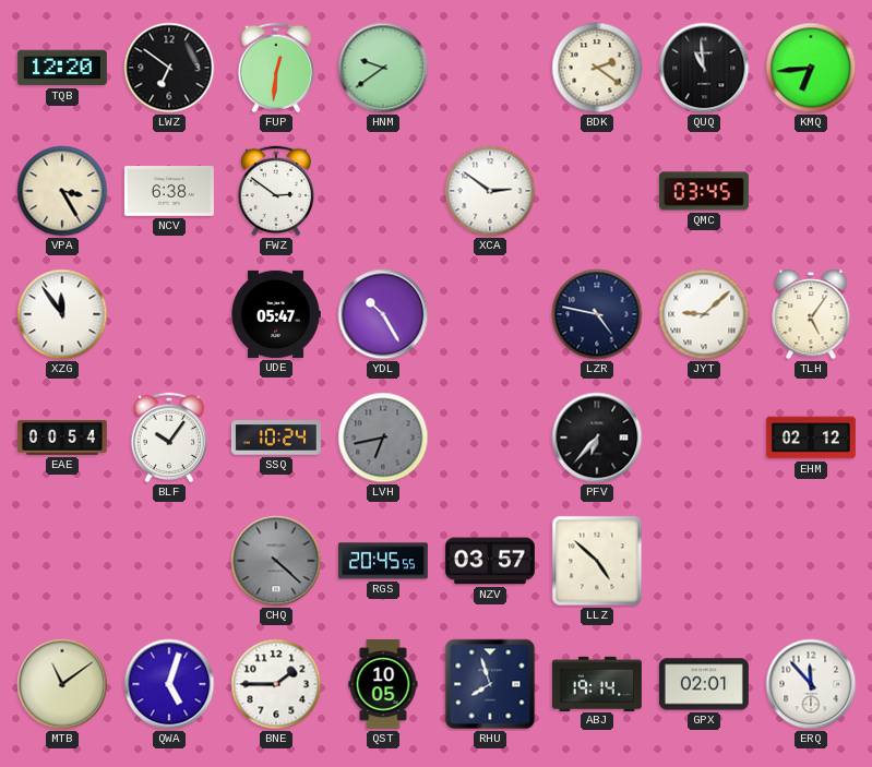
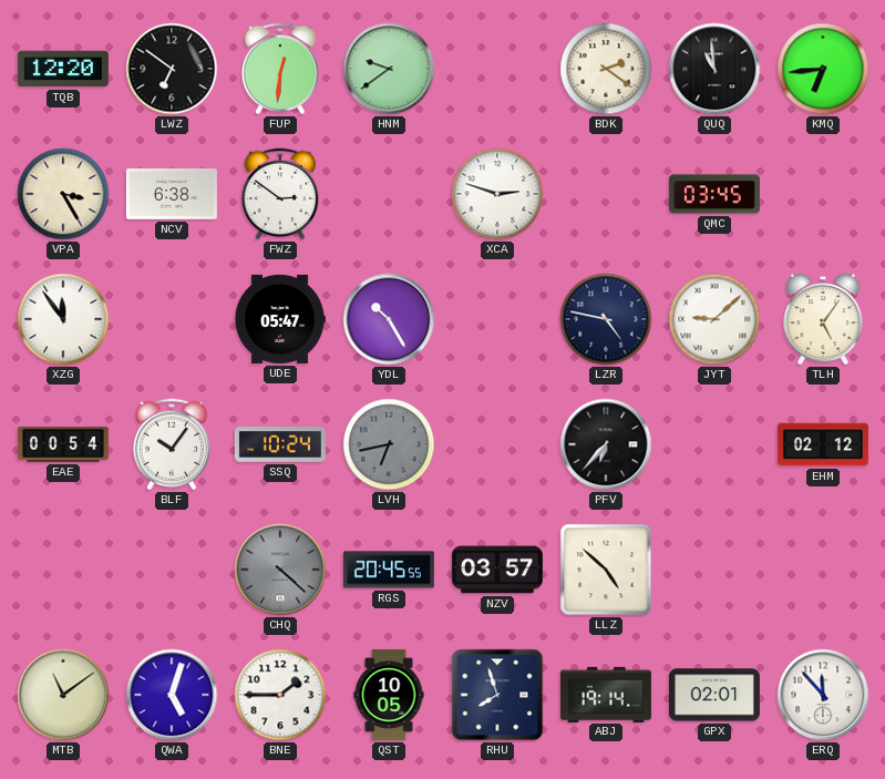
XCA: 2:51 -> 2:48 (497, 194)
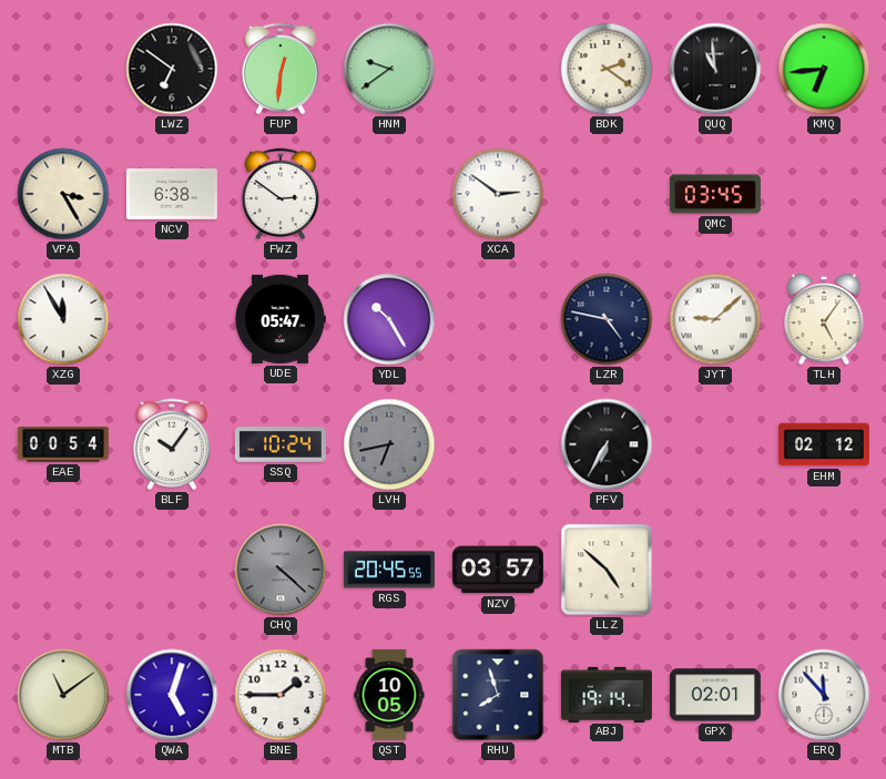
TQB: 12:20 -> none (63, 69)
XCA: 2:48 -> 2:51 (498, 194)
XZG: 11:54 -> 11:55 (63, 319)
PFV: 6:37 -> 6:35 (607, 444)
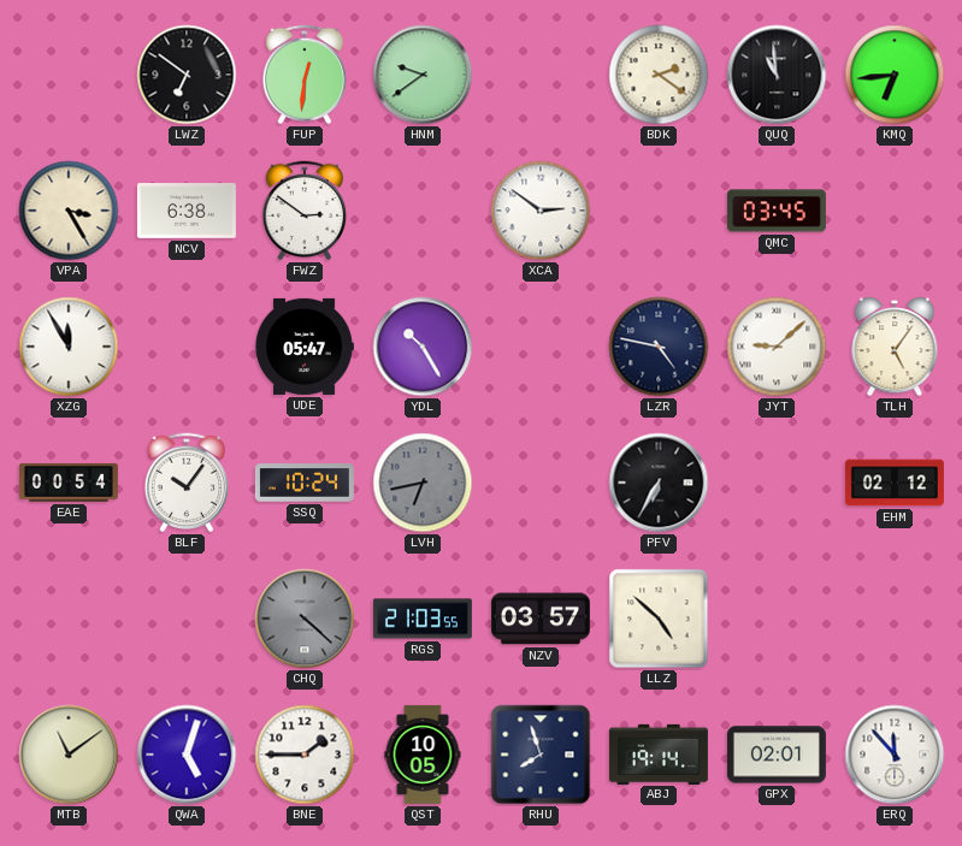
RGS: 20:45 -> 21:03 (423, 619)
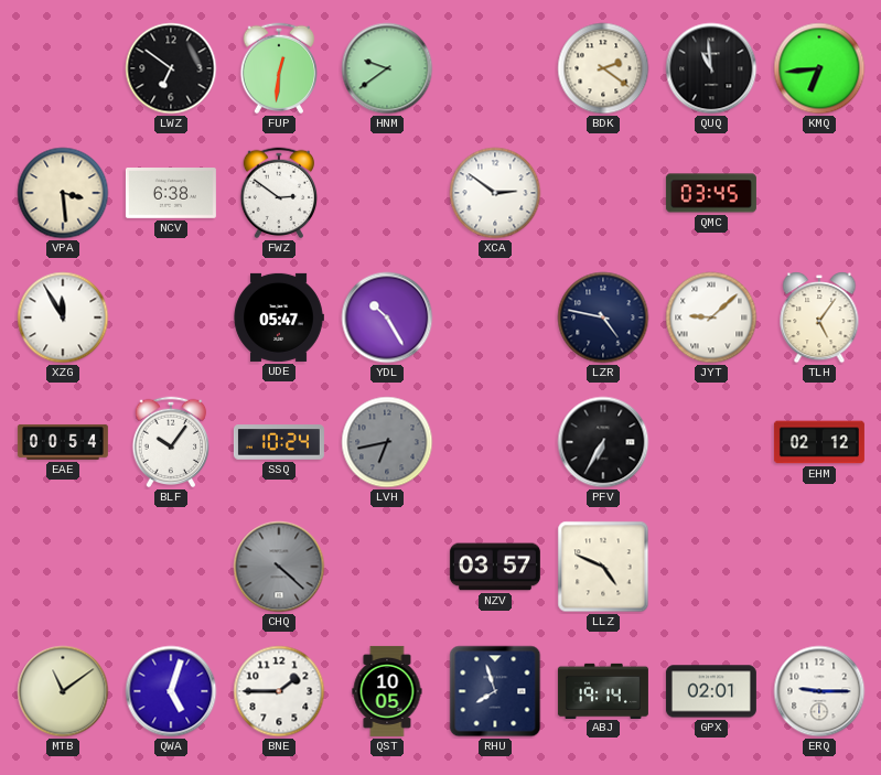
VPA: 3:25 -> 3:29 (63, 193)
RGS: 21:03 -> none (423, 619)
LLZ: 4:52 -> 4:49 (603, 567)
ERQ: 11:53 -> 9:15 (819, 691)
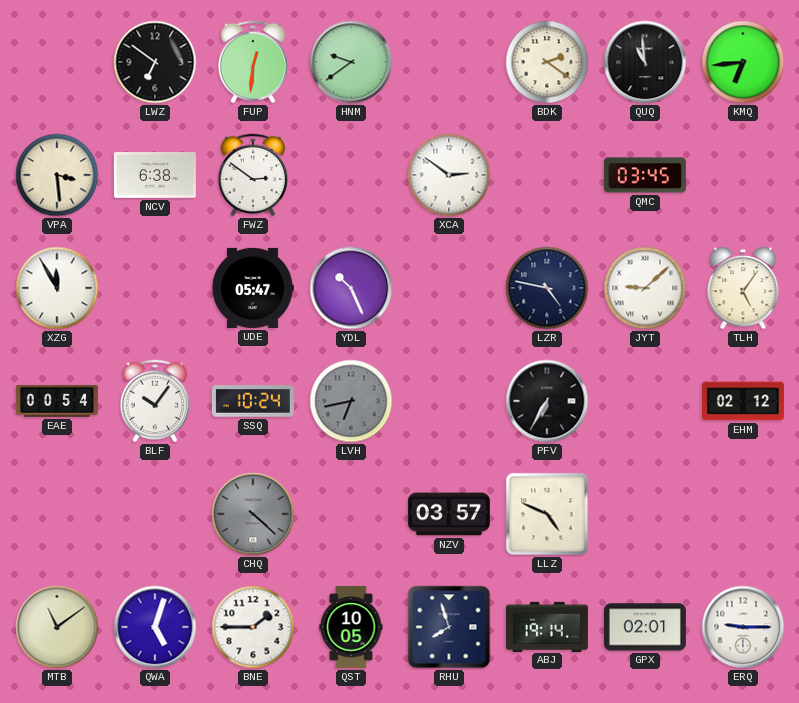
YDL: 10:25 -> 10:26 (351, 288)
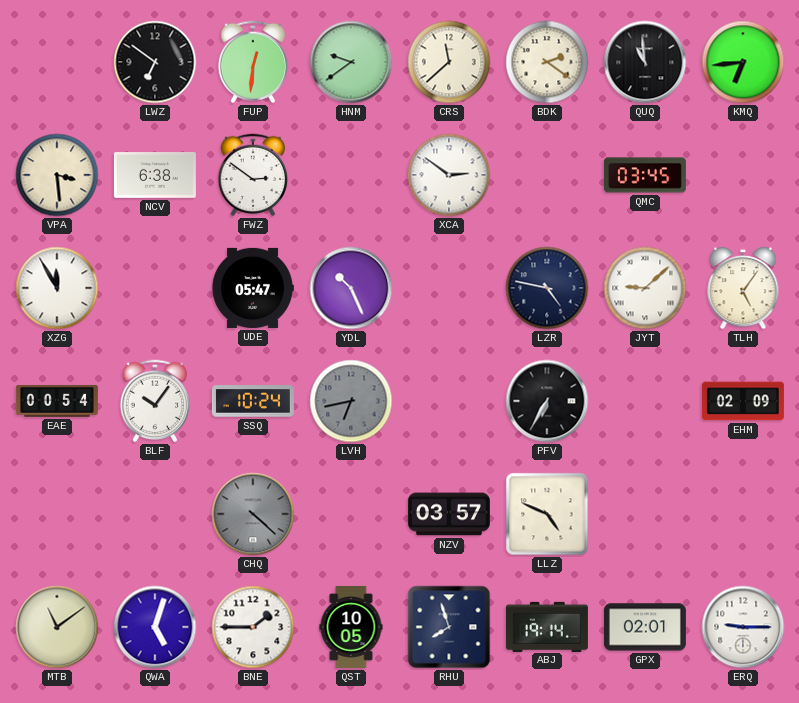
CRS: none -> 11:38 (449, 62)
EHM: 02:12 -> 02:09 (743, 401)
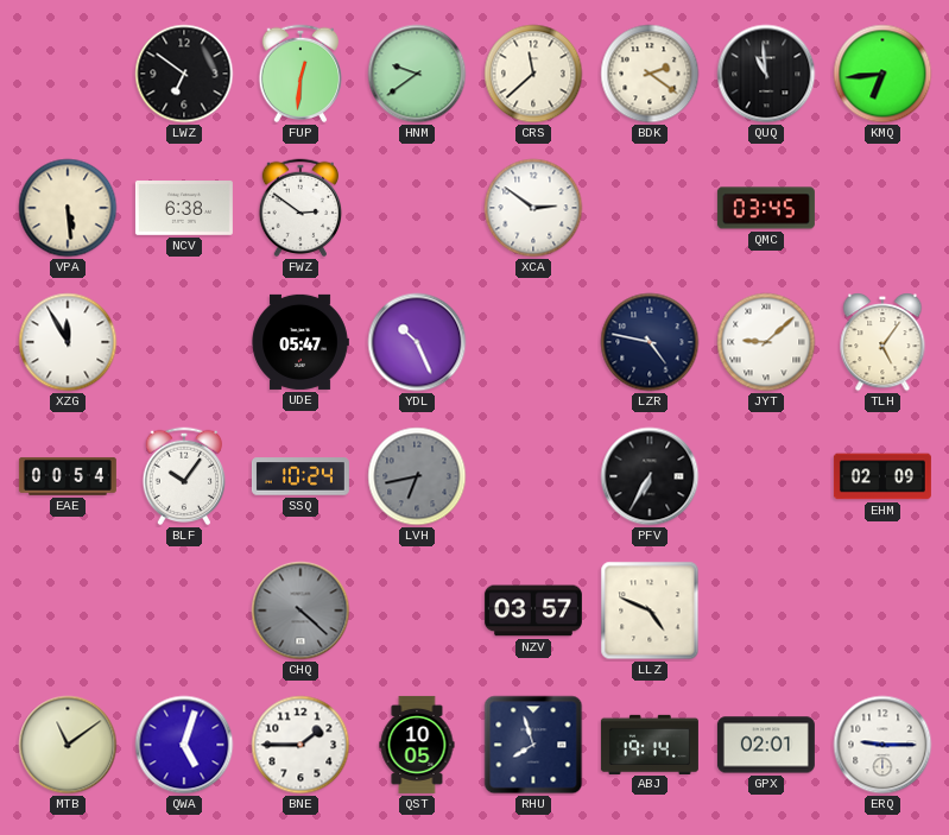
VPA: 3:29 -> 5:29 (68, 208)
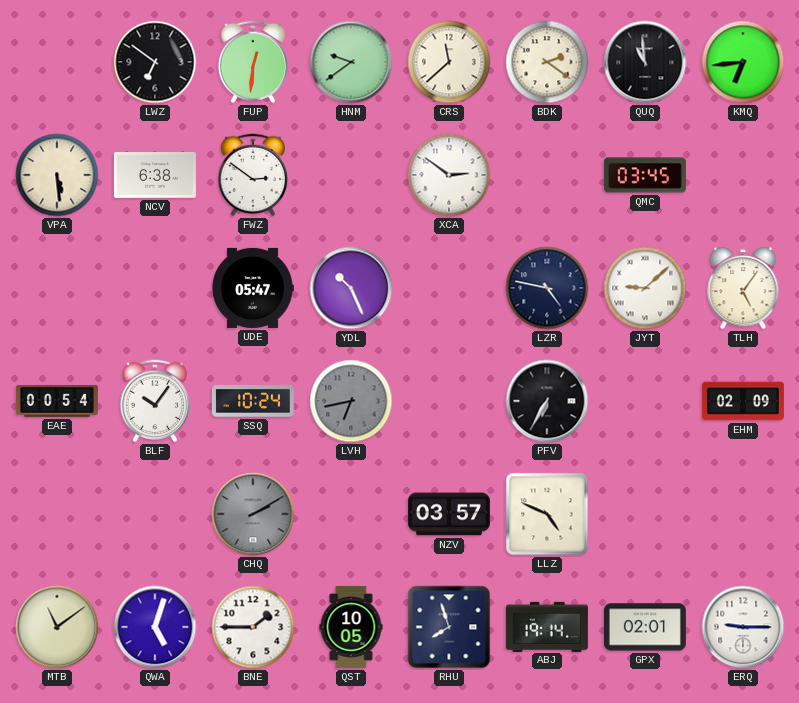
XZG: 11:55 -> none (68, 342)
CHQ: 4:22 -> 2:10 (253, 514)
